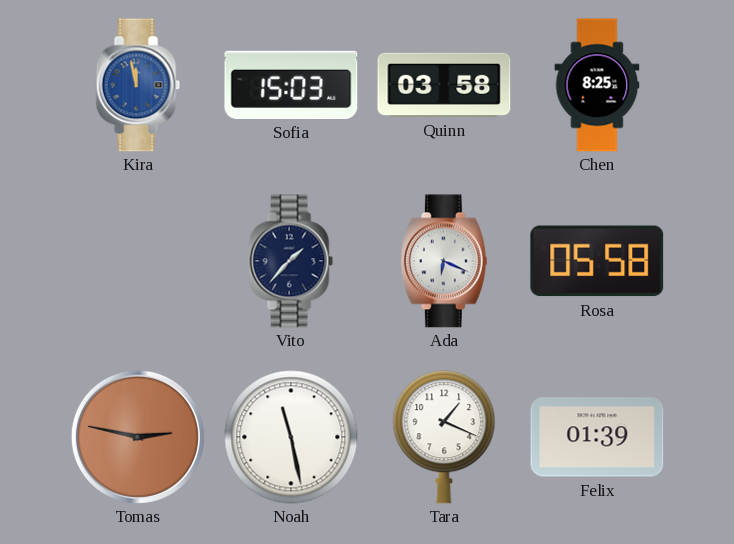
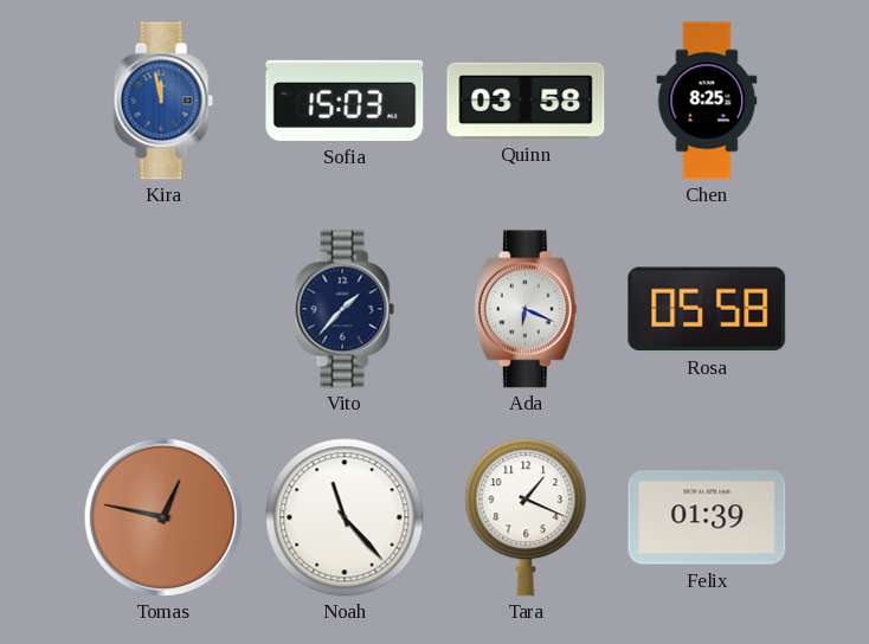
Tomas: 2:47 -> 12:47 (163, 517)
Noah: 11:28 -> 11:23 (345, 517)
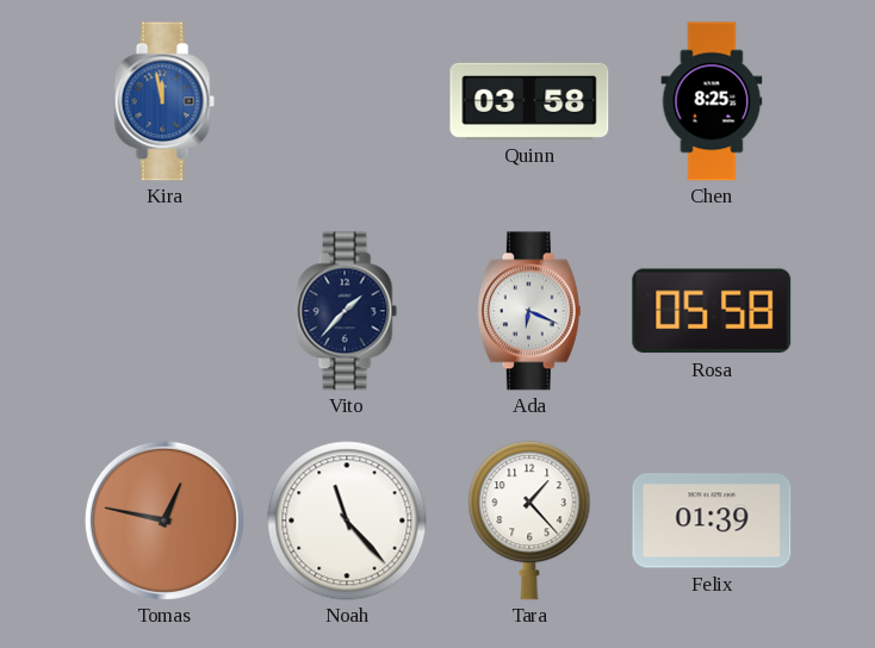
Sofia: 15:03 -> none (345, 101)
Tara: 1:19 -> 1:23 (529, 521)
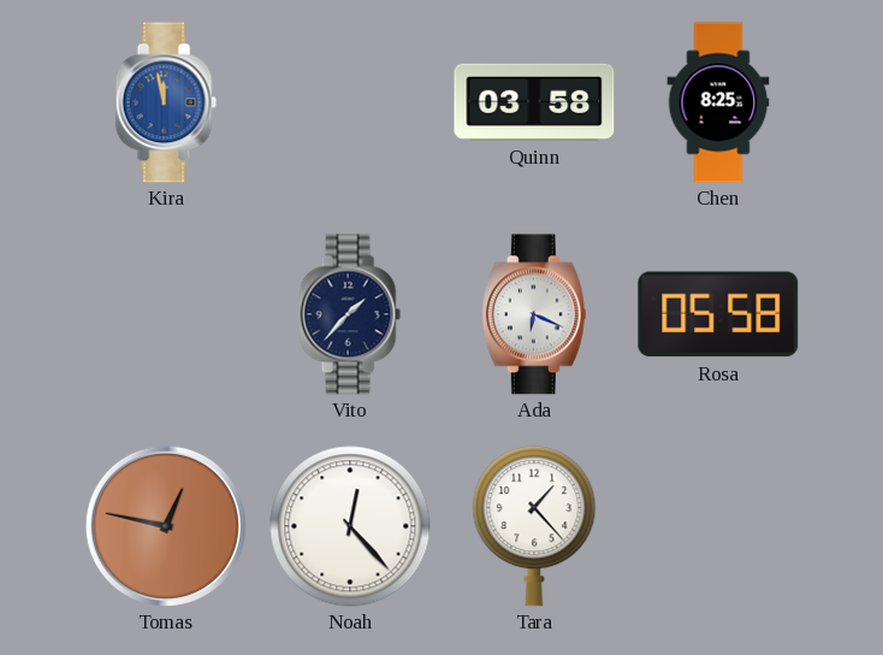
Noah: 11:23 -> 12:23 (350, 526)
Felix: 01:39 -> none (712, 521)
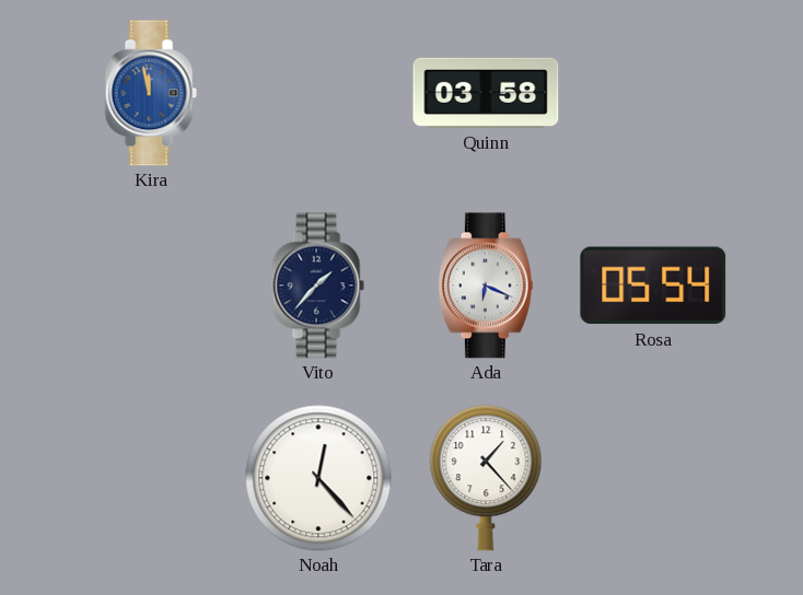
Chen: 8:25 -> none (718, 102)
Rosa: 05:58 -> 05:54 (653, 285)
Tomas: 12:47 -> none (166, 526)
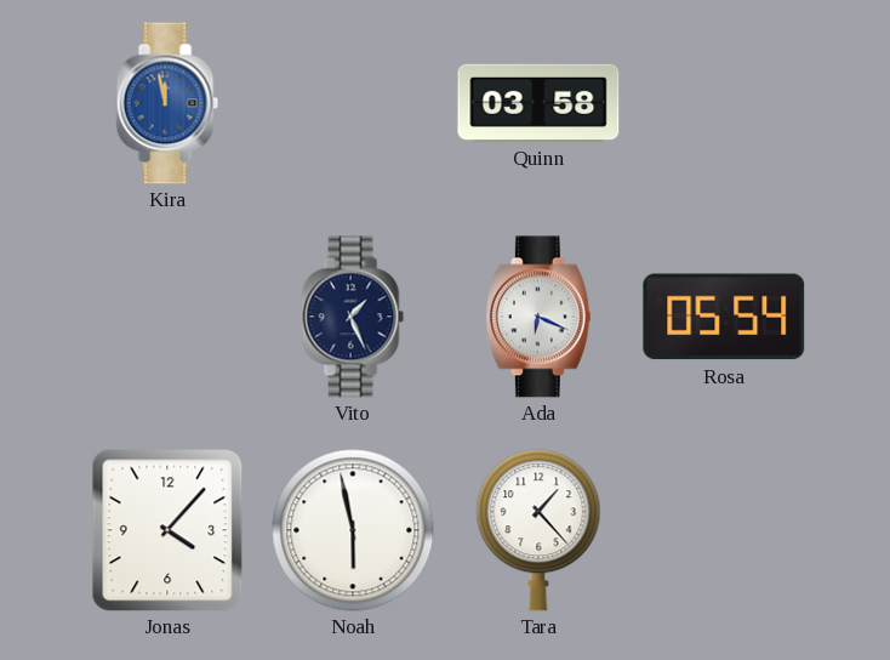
Vito: 1:37 -> 1:26 (353, 317)
Jonas: none -> 4:07 (167, 530)
Noah: 12:23 -> 5:58 (353, 530)
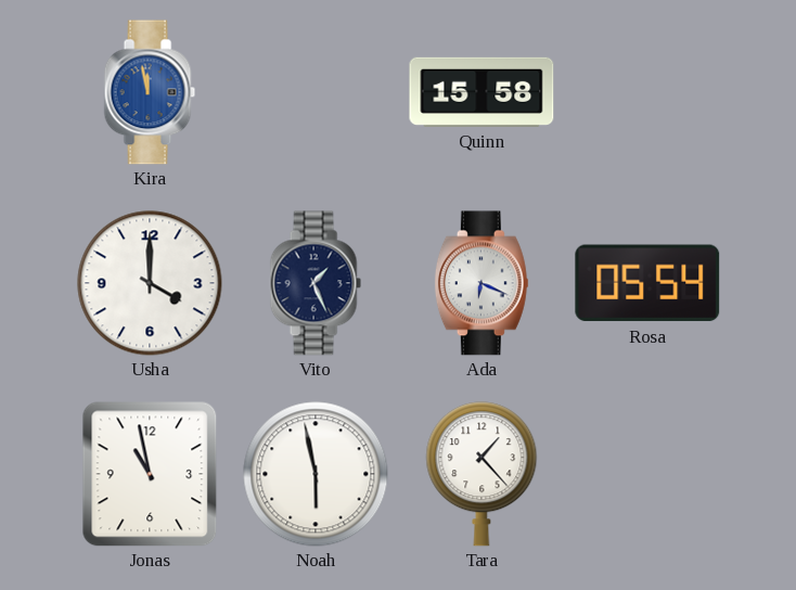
Quinn: 03:58 -> 15:58 (482, 92)
Usha: none -> 4:00 (150, 283)
Jonas: 4:07 -> 10:58 (150, 474)
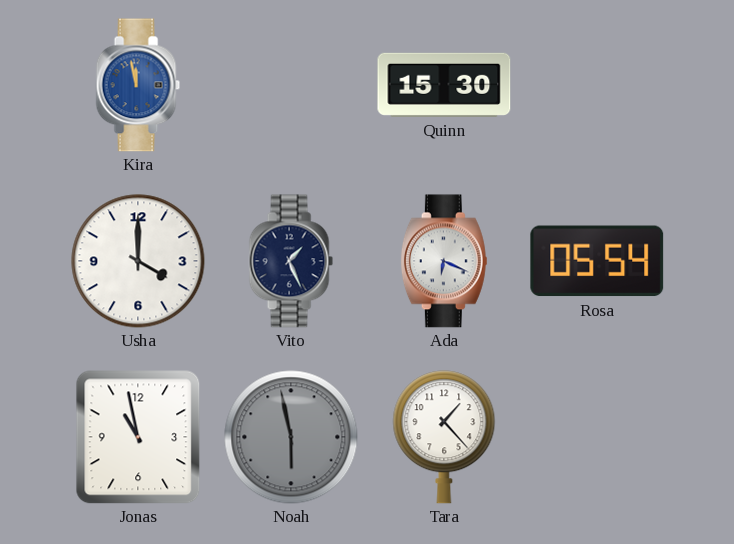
Quinn: 15:58 -> 15:30 (444, 85)
Noah dial: white -> grey (291, 437)
